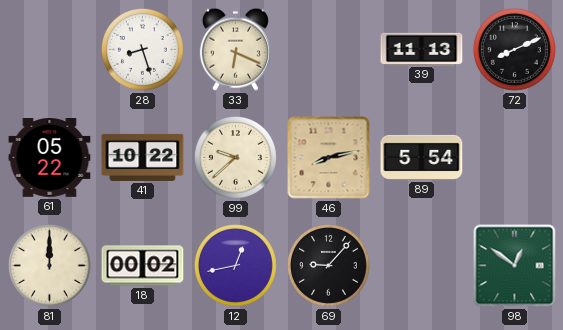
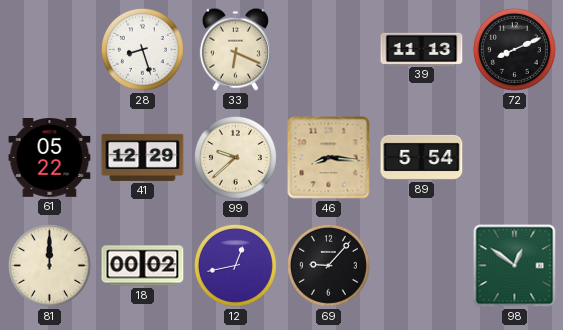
41: 10:22 -> 12:29 (143, 157)
46: 8:13 -> 8:16 (329, 158)
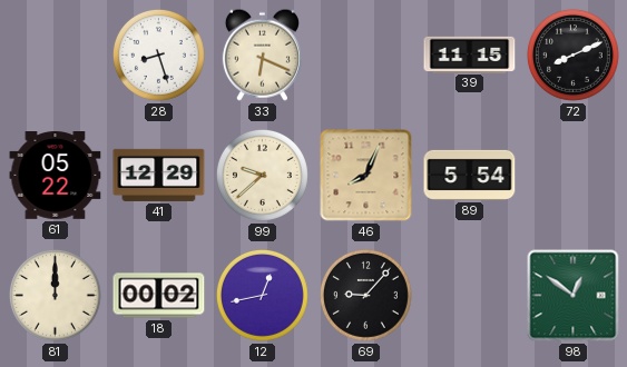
39: 11:13 -> 11:15 (470, 54)
46: 8:16 -> 8:04 (366, 176)
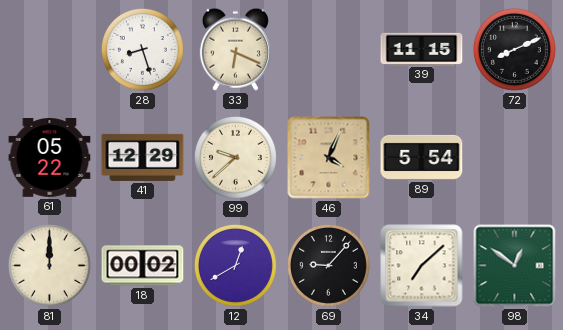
46: 8:04 -> 4:04 (329, 158)
12: 12:43 -> 12:40 (235, 265)
34: none -> 7:08 (422, 266)
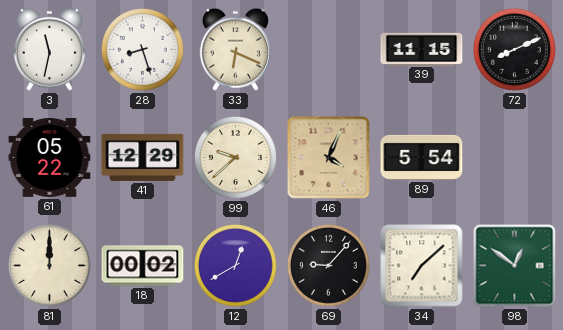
3: none -> 11:32 (49, 49)
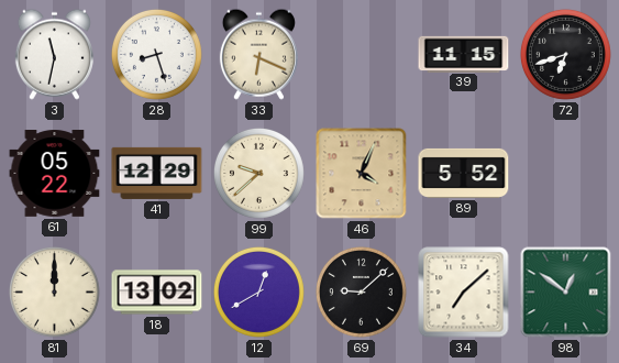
72: 8:11 -> 6:42 (565, 54)
89: 5:54 -> 5:52 (464, 173)
18: 00:02 -> 13:02 (157, 293)
69: 9:07 -> 9:08 (361, 291)
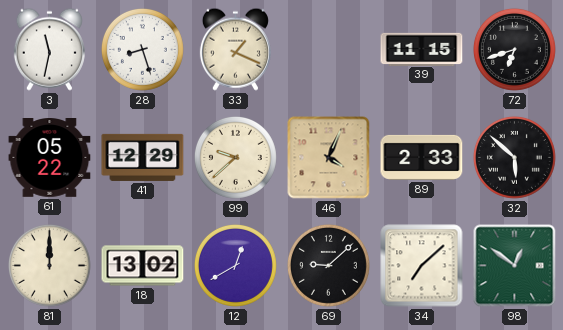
33: 6:19 -> 1:19 (235, 49)
89: 5:52 -> 2:33 (422, 157)
32: none -> 5:52 (514, 157)
